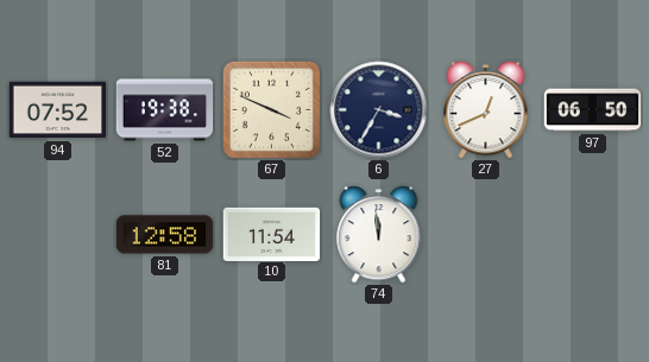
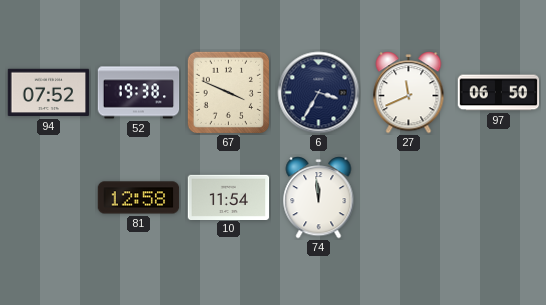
27: 12:41 -> 11:41 (409, 93)
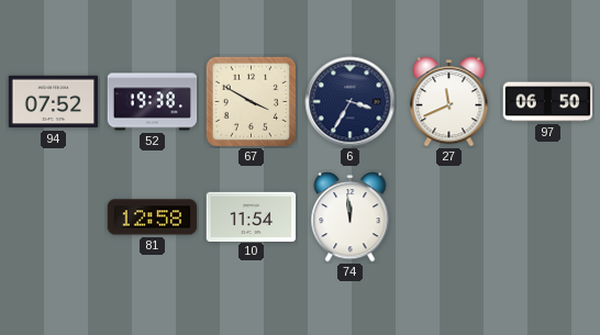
67: 3:49 -> 3:50 (251, 101)
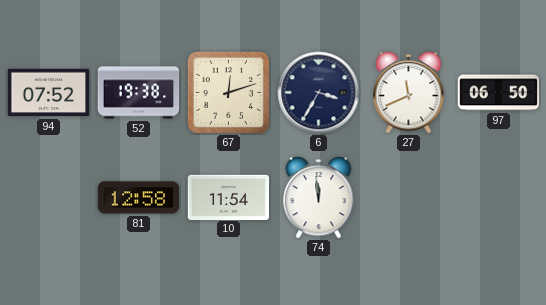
67: 3:50 -> 12:12 (228, 92)
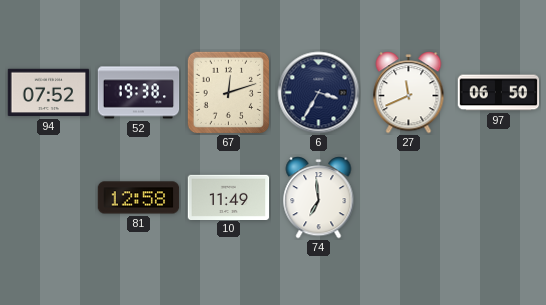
10: 11:54 -> 11:49 (229, 197)
74: 11:59 -> 6:59 (319, 198)
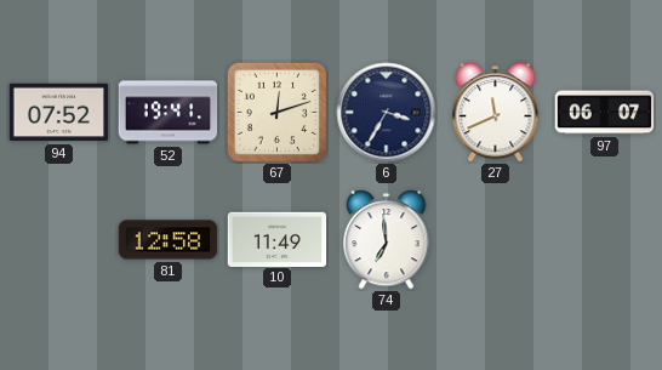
52: 19:38 -> 19:41 (169, 113)
97: 06:50 -> 06:07 (605, 113)
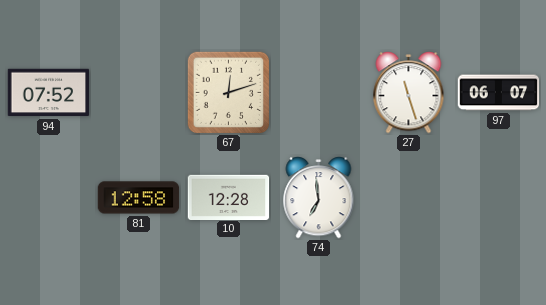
52: 19:41 -> none (169, 113)
6: 3:35 -> none (387, 113)
27: 11:41 -> 11:27 (409, 93)
10: 11:49 -> 12:28 (229, 197)
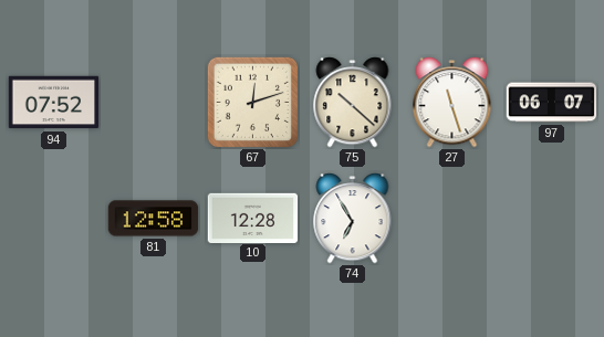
75: none -> 10:22 (353, 103)
74: 6:59 -> 6:55 (353, 219)
